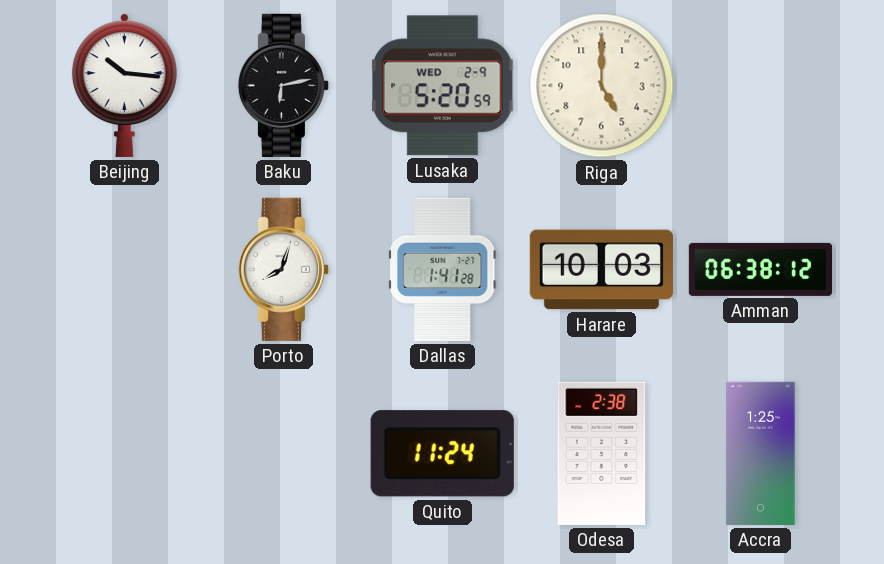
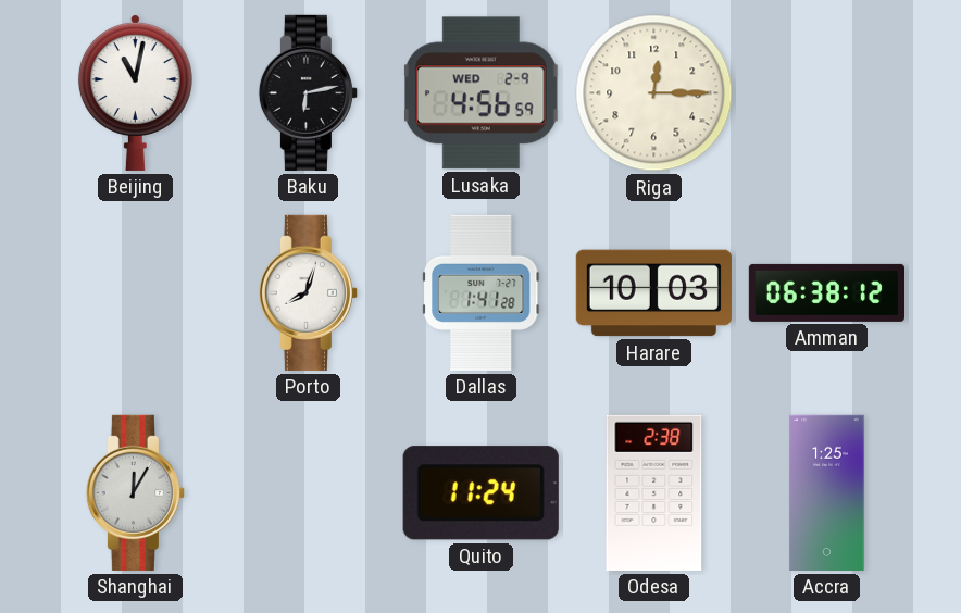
Beijing: 10:16 -> 11:02 (135, 92)
Lusaka: 5:20 -> 4:56 (482, 93)
Riga: 5:00 -> 12:15 (654, 93)
Shanghai: none -> 12:05 (135, 492)
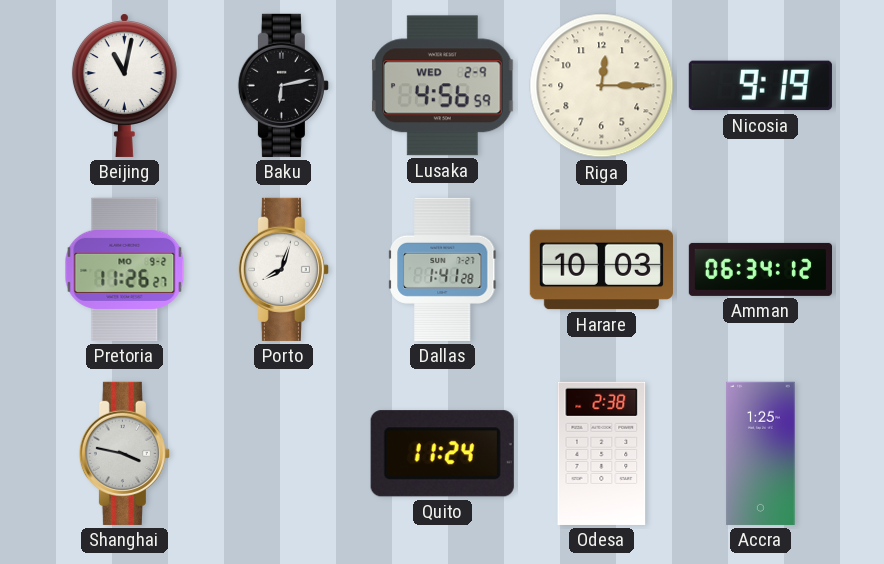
Nicosia: none -> 9:19 (760, 86)
Pretoria: none -> 11:26 (125, 269)
Amman: 06:38 -> 06:34 (760, 269)
Shanghai: 12:05 -> 3:47 (124, 453)
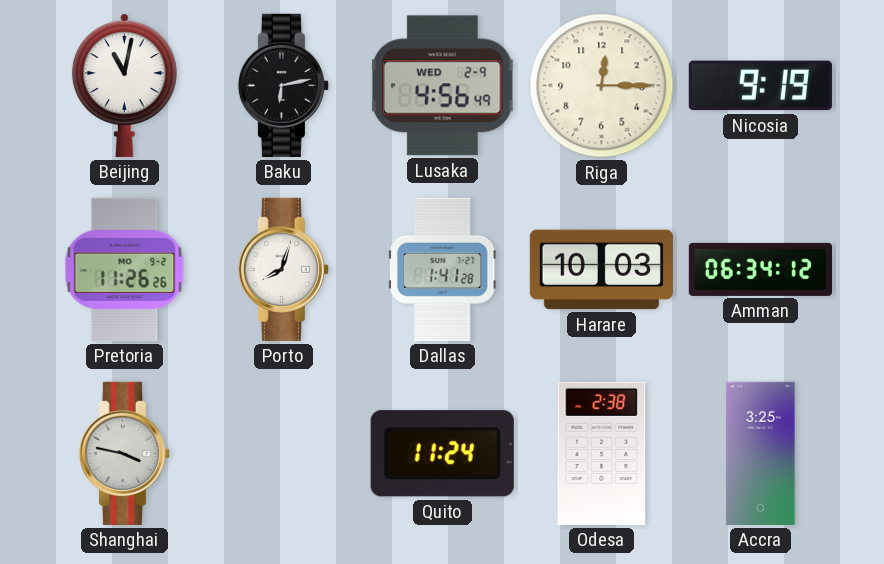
Lusaka: 4:56:59 -> 4:56:49 (443, 86)
Pretoria: 11:26:27 -> 11:26:26 (125, 269)
Accra: 1:25 -> 3:25 (761, 453)
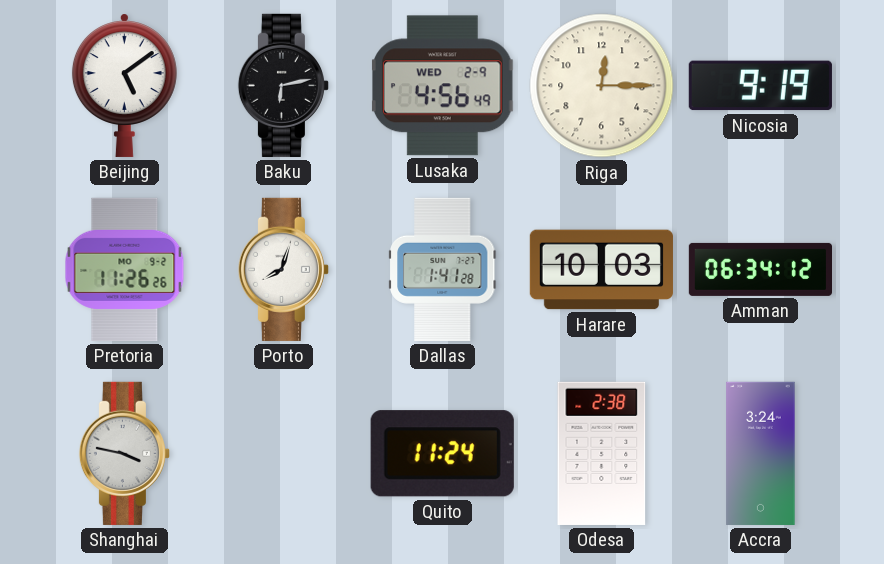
Beijing: 11:02 -> 5:09 (124, 85)
Accra: 3:25 -> 3:24 (761, 453)
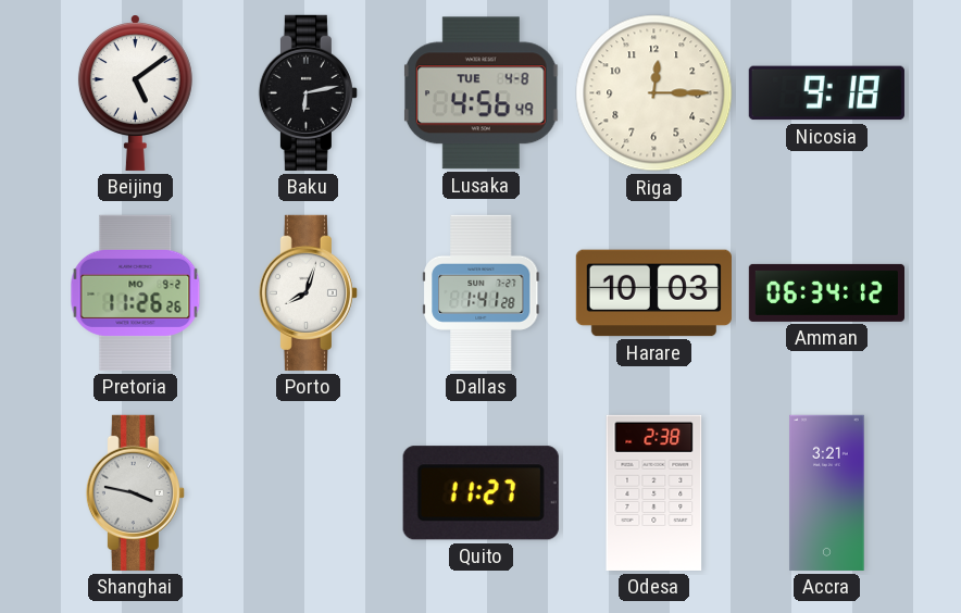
Lusaka date: WED 2-9 -> TUE 4-8 (482, 93)
Nicosia: 9:19 -> 9:18 (826, 93)
Quito: 11:24 -> 11:27 (480, 493)
Accra: 3:24 -> 3:21 (827, 492)
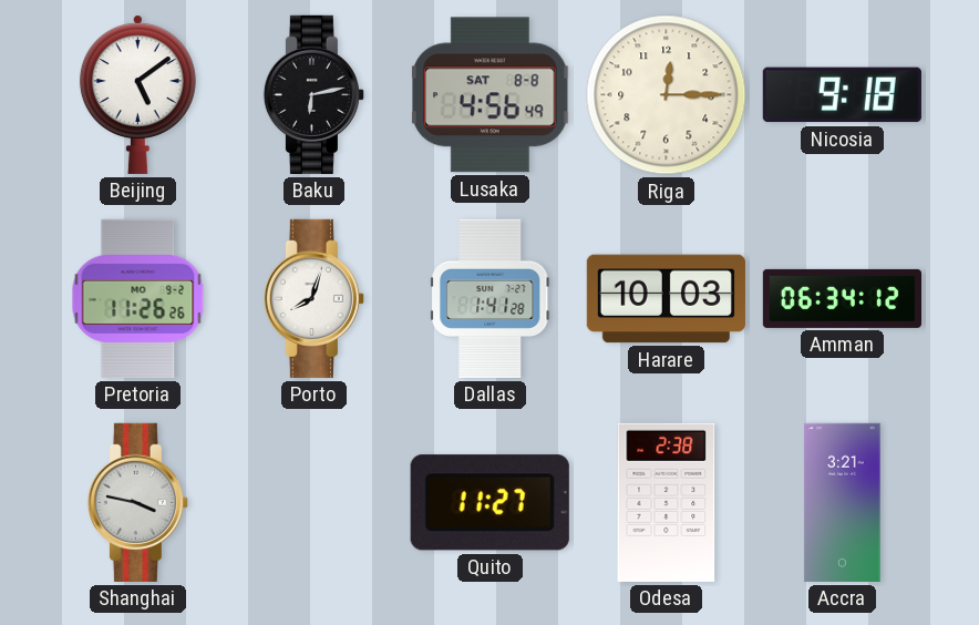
Lusaka date: TUE 4-8 -> SAT 8-8 (491, 95)
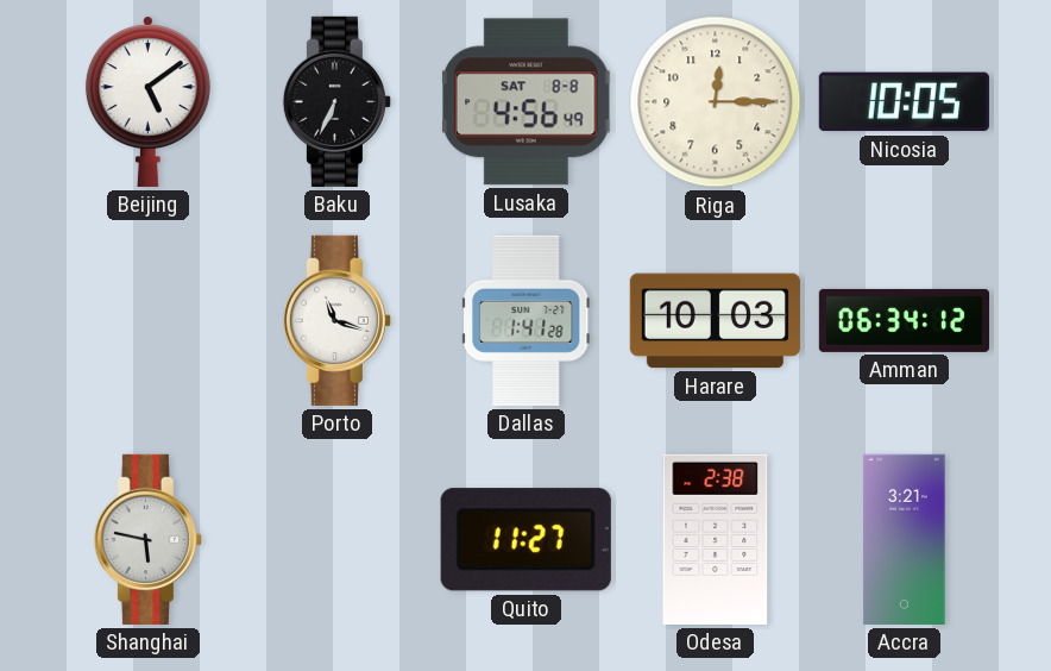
Baku: 6:13 -> 6:34 (336, 101)
Nicosia: 9:18 -> 10:05 (904, 102)
Pretoria: 11:26 -> none (138, 298)
Porto: 8:03 -> 11:18 (336, 320)
Shanghai: 3:47 -> 5:47 (147, 539)
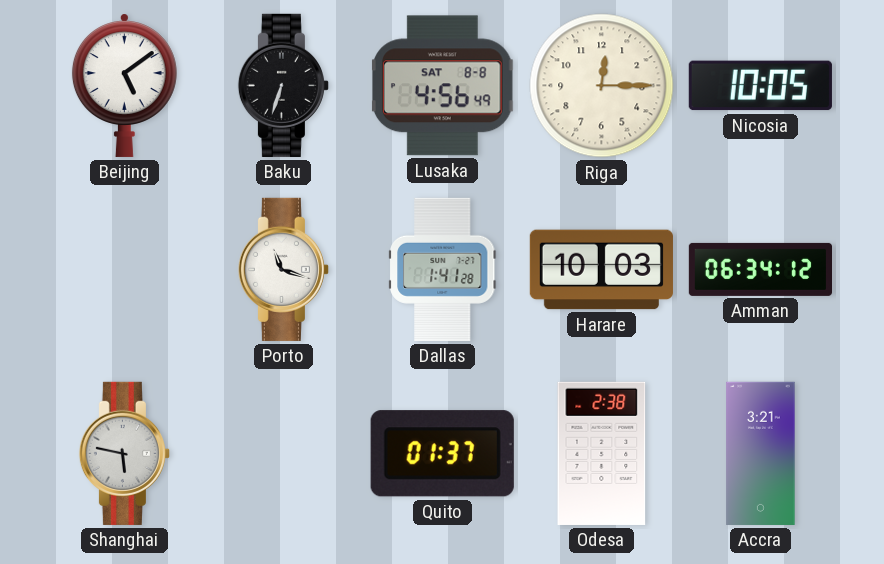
Baku: 6:34 -> 6:33 (283, 85)
Quito: 11:27 -> 01:37 (442, 454)
